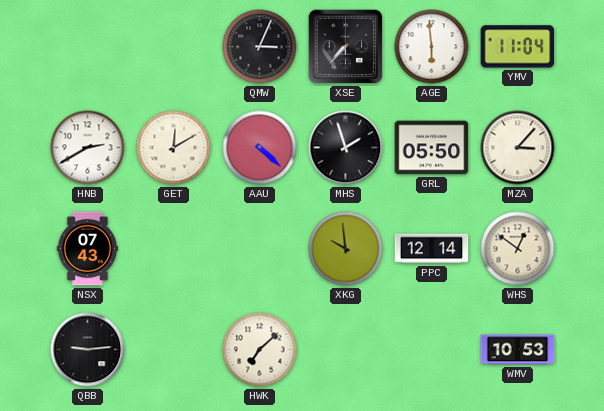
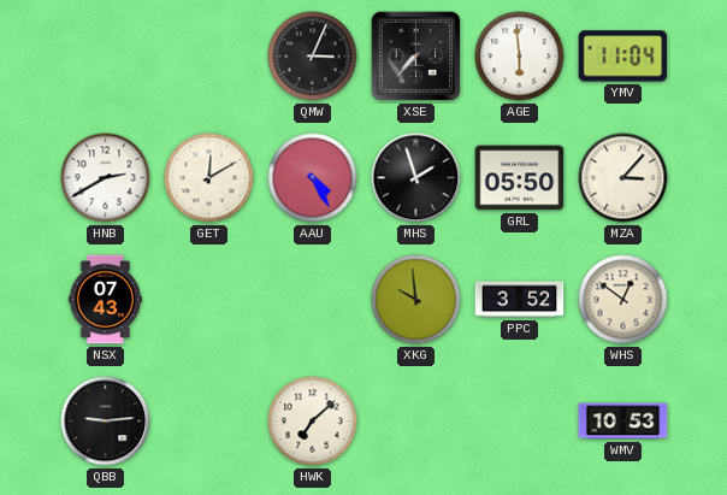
AAU: 4:22 -> 4:25 (313, 178)
PPC: 12:14 -> 3:52 (520, 300)
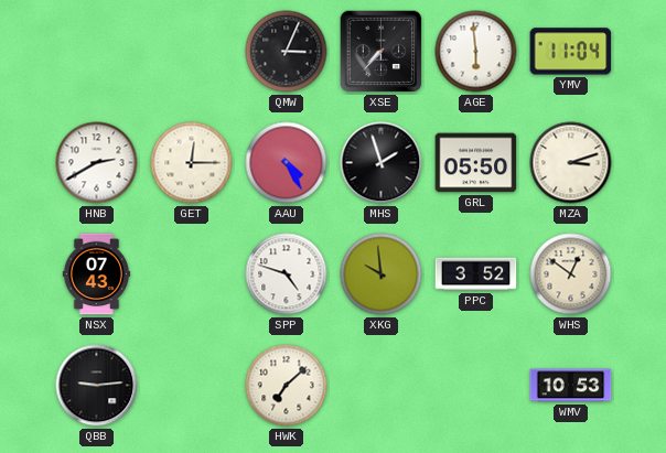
GET: 12:10 -> 12:15 (192, 163)
MZA: 3:07 -> 3:12 (571, 163)
SPP: none -> 4:48 (287, 274)
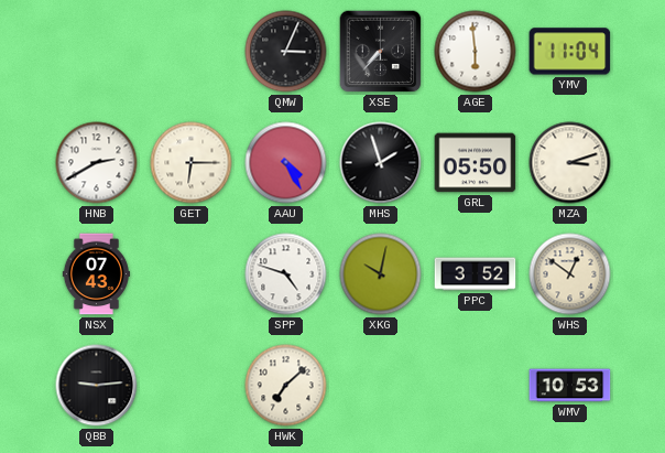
GET: 12:15 -> 6:15 (192, 163)
XKG: 9:59 -> 10:02 (381, 274)
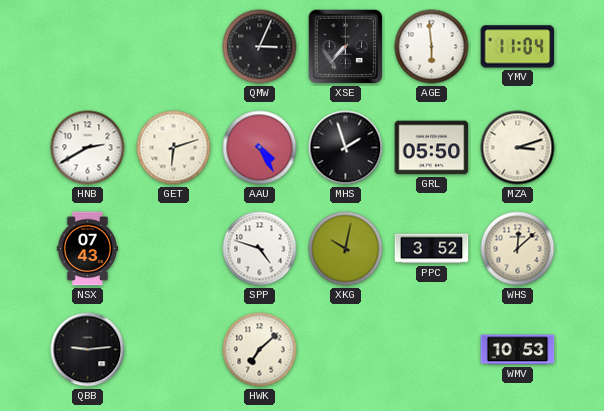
GET: 6:15 -> 6:12 (174, 148)
WHS: 12:51 -> 12:08 (518, 249)
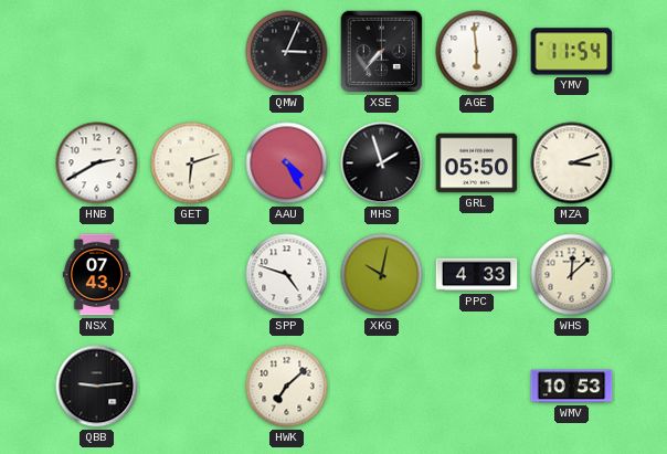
YMV: 11:04 -> 11:54 (572, 52)
PPC: 3:52 -> 4:33 (477, 275)
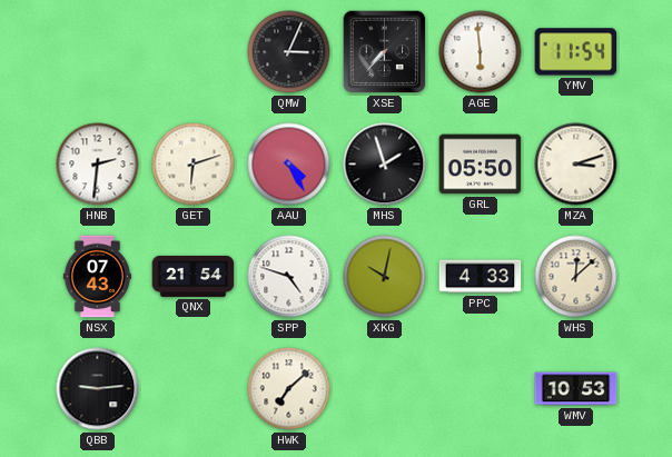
HNB: 2:40 -> 2:31 (98, 165)
QNX: none -> 21:54 (194, 276)
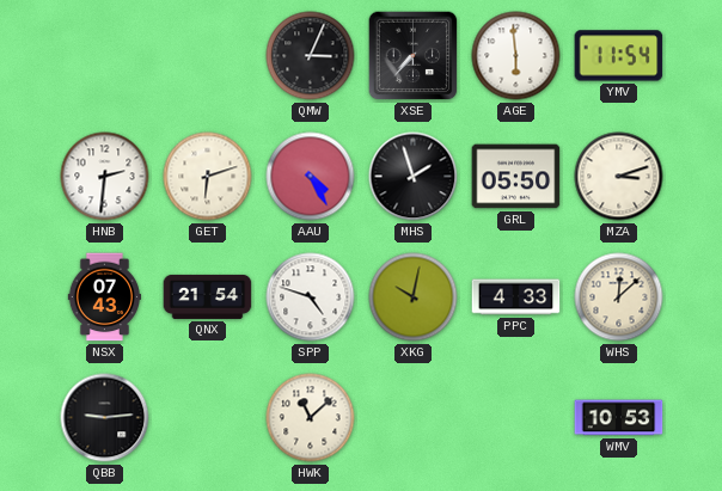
HWK: 7:08 -> 11:08 (311, 418)
